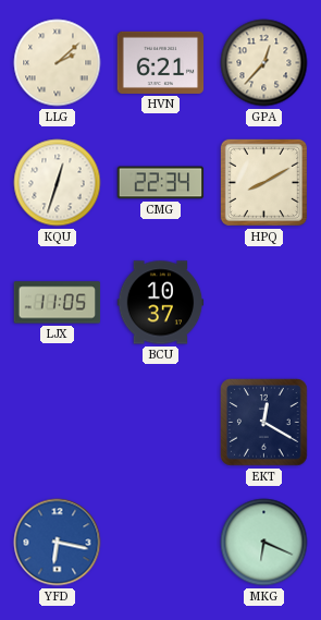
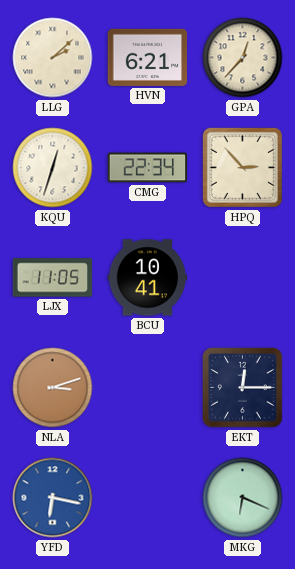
HPQ: 8:10 -> 2:53 (242, 167)
BCU: 10:37 -> 10:41 (148, 278)
NLA: none -> 3:12 (53, 388)
EKT: 12:20 -> 12:15 (243, 388)
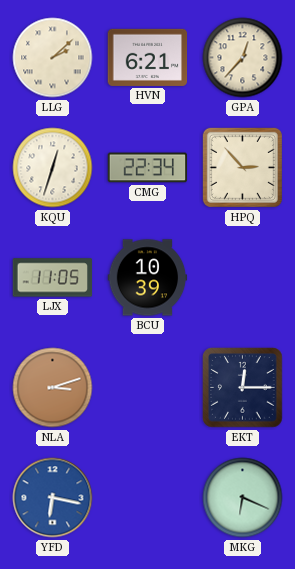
BCU: 10:41 -> 10:39 (148, 278)
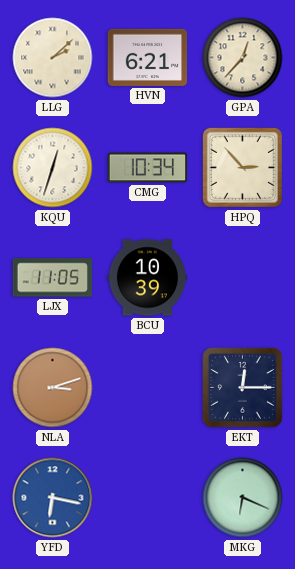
CMG: 22:34 -> 10:34 (148, 168)
